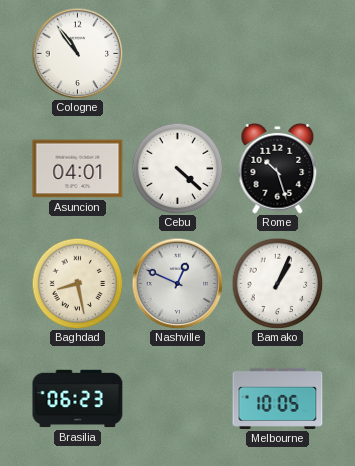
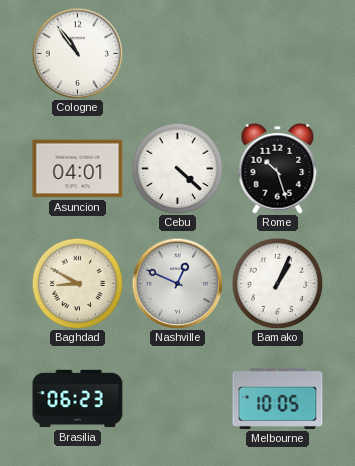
Baghdad: 8:28 -> 8:50 (77, 283)
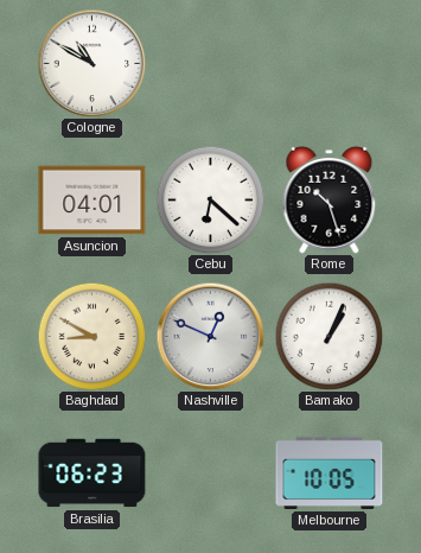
Cologne: 10:54 -> 10:50 (91, 63)
Cebu: 4:22 -> 6:22 (210, 199)
